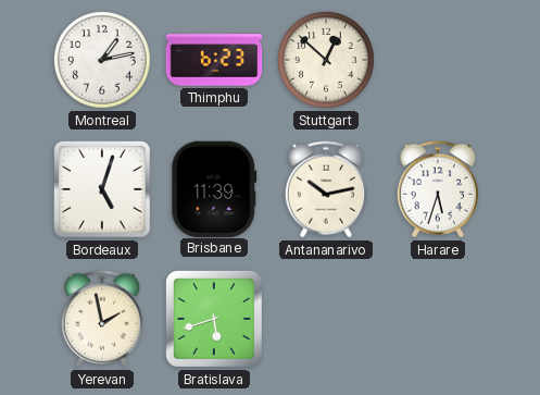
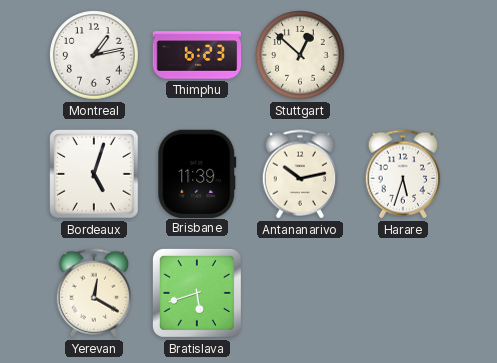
Yerevan: 1:58 -> 12:20 (94, 293)
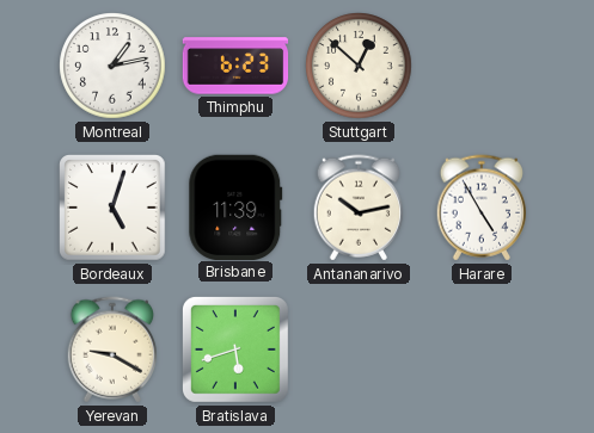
Harare: 5:33 -> 4:55 (482, 208)
Yerevan: 12:20 -> 9:20 (112, 350)
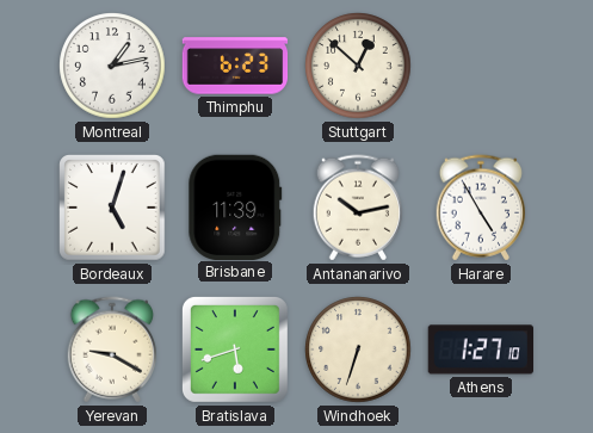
Windhoek: none -> 6:33 (358, 350)
Athens: none -> 1:27 (480, 350)
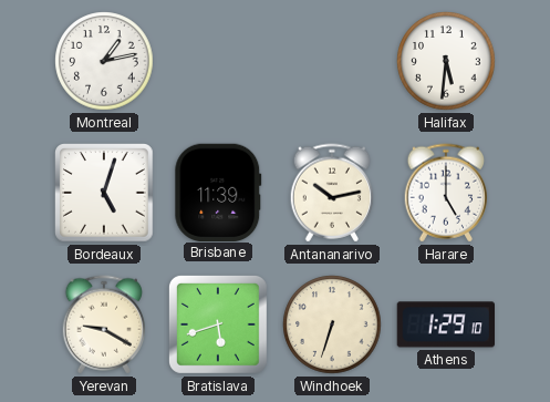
Thimphu: 6:23 -> none (235, 66)
Stuttgart: 12:52 -> none (358, 66)
Halifax: none -> 5:31 (446, 61)
Harare: 4:55 -> 5:00 (446, 193)
Athens: 1:27 -> 1:29 (445, 324)
